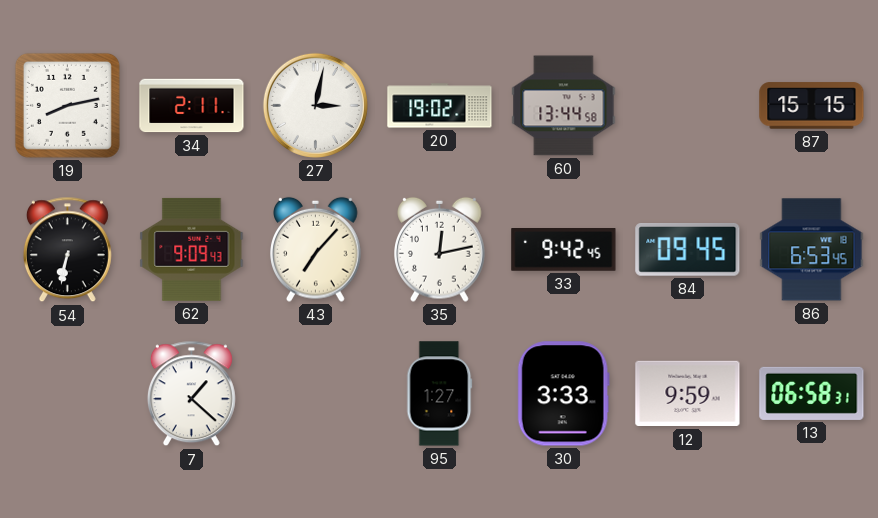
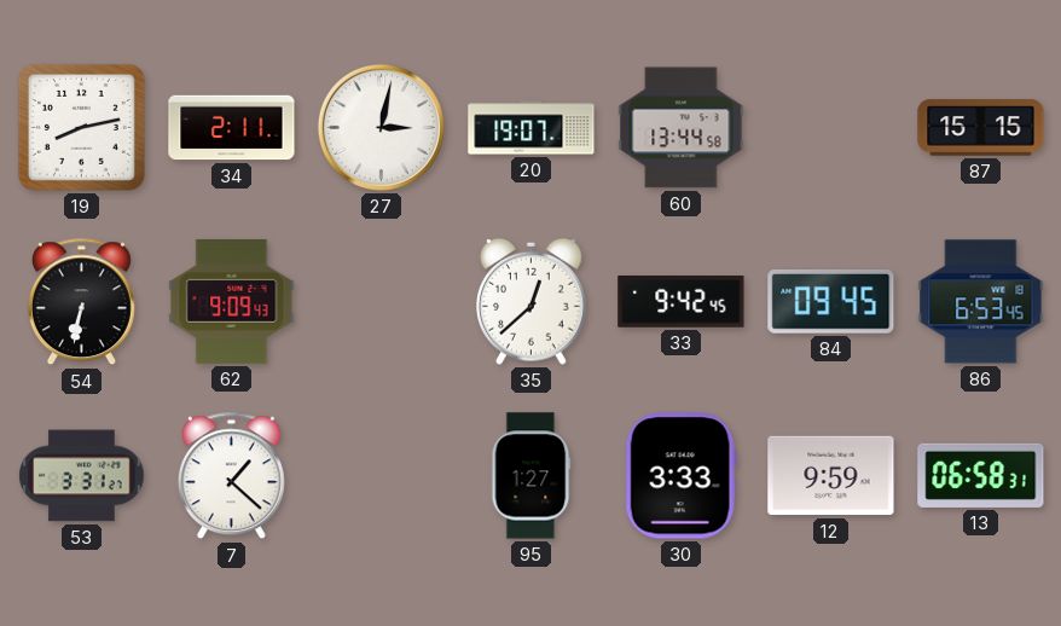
20: 19:02 -> 19:07 (532, 128)
43: 7:07 -> none (316, 249)
35: 12:13 -> 12:38 (532, 301)
53: none -> 3:31 (82, 476)
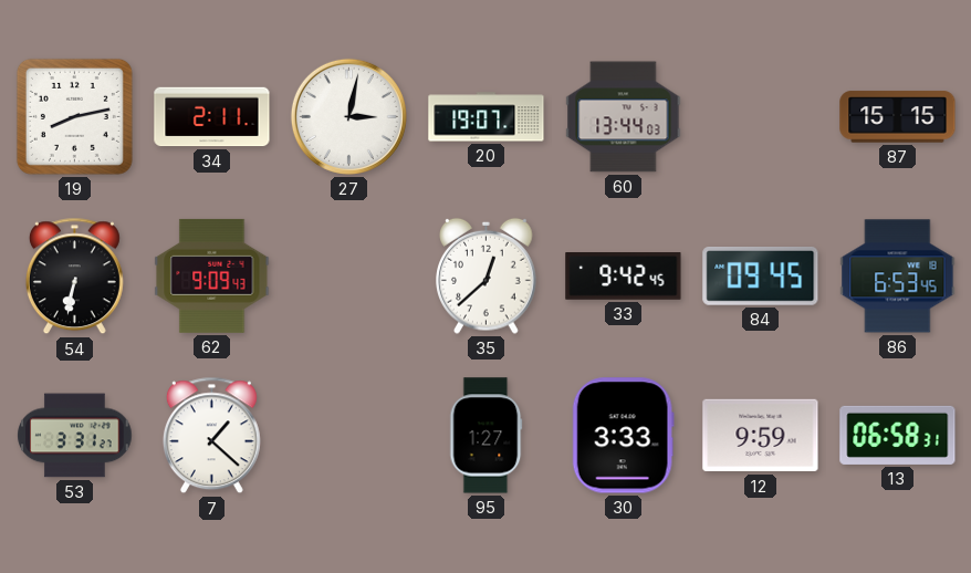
60: 13:44:58 -> 13:44:03 (624, 117)
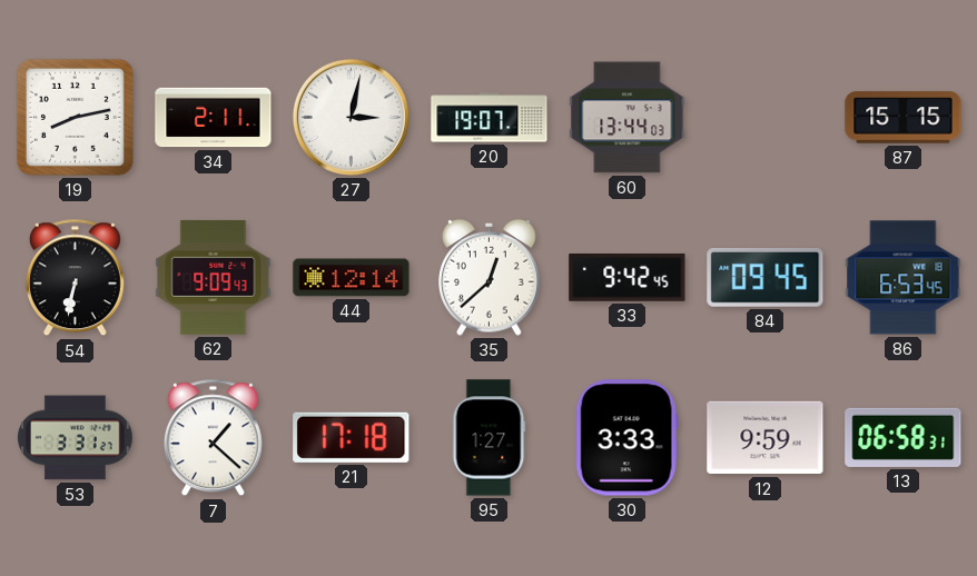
44: none -> 12:14 (352, 278)
21: none -> 17:18 (352, 437)
